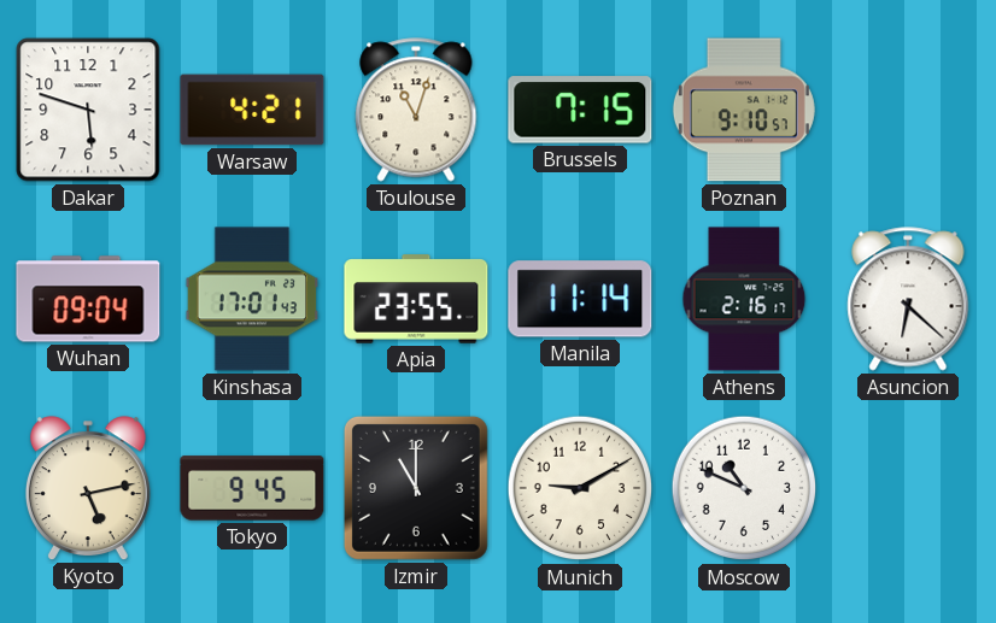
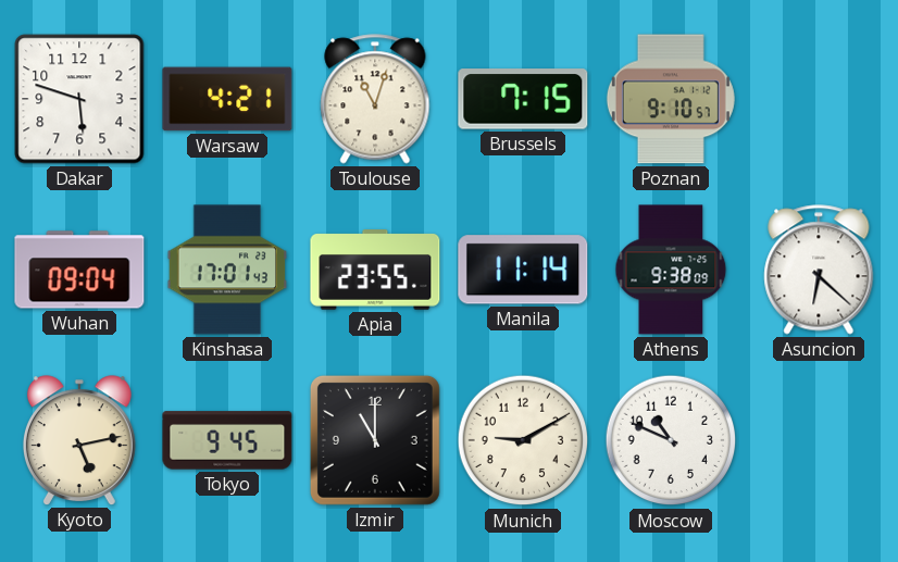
Athens: 2:16 -> 9:38 (671, 270)
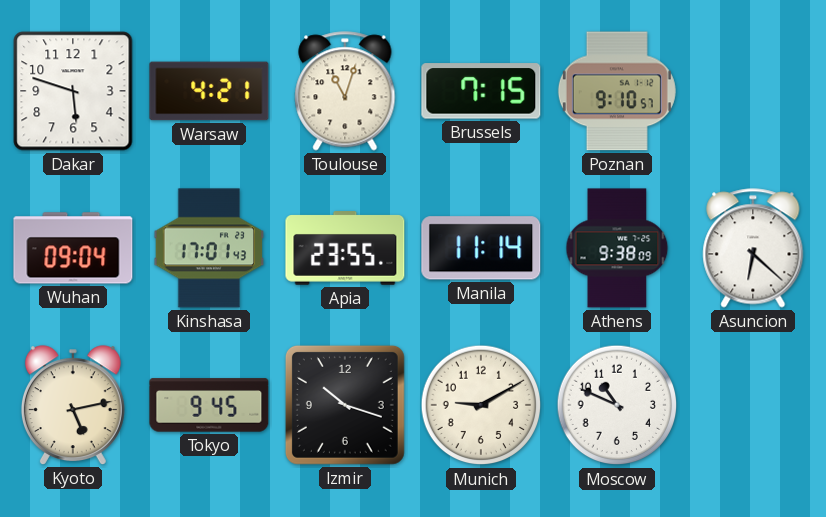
Izmir: 11:00 -> 10:18 (345, 405)
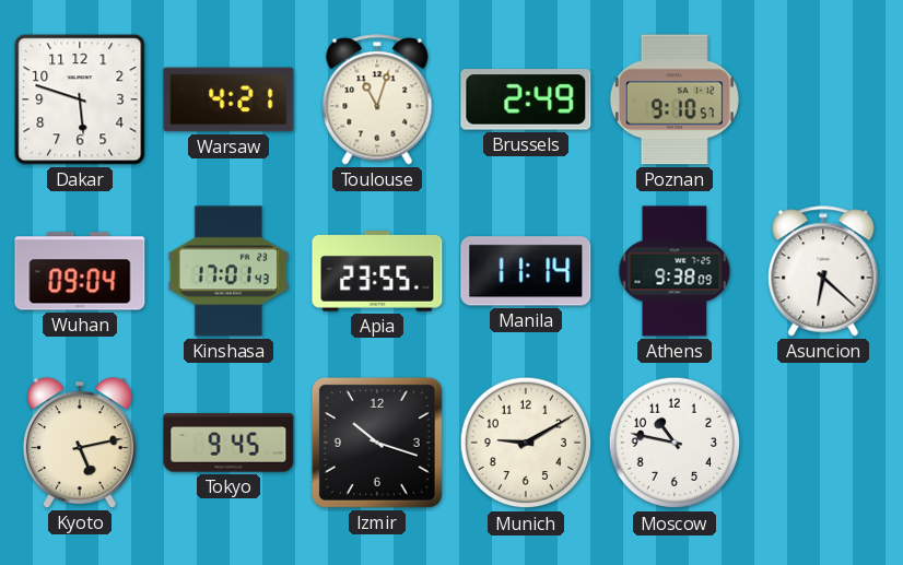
Brussels: 7:15 -> 2:49 (526, 99)
Moscow: 10:49 -> 10:47 (675, 443)
